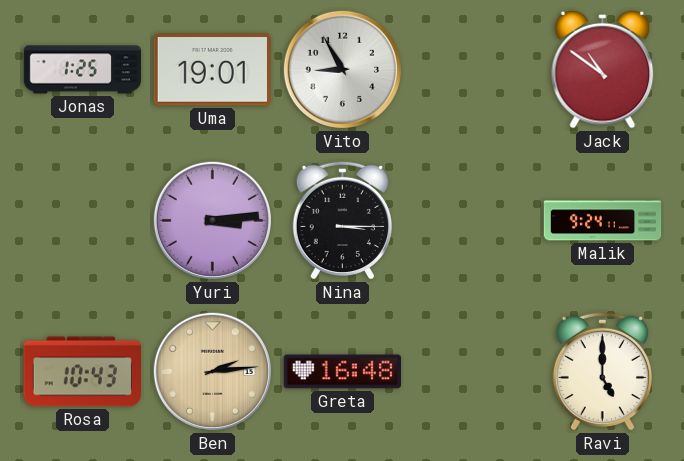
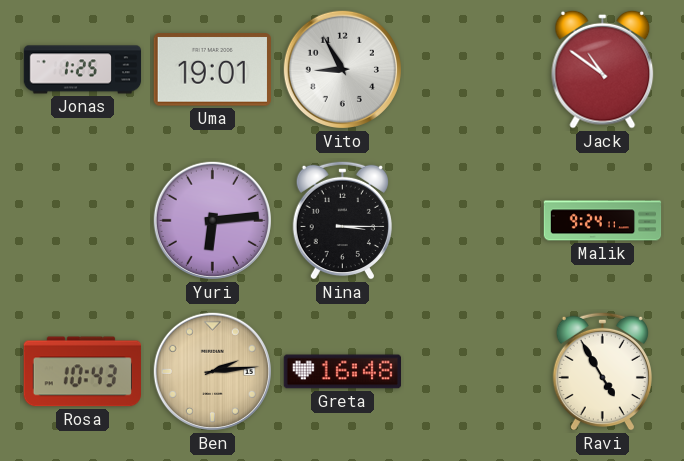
Yuri: 3:14 -> 6:14 (212, 220)
Ravi: 5:00 -> 4:55 (602, 371)
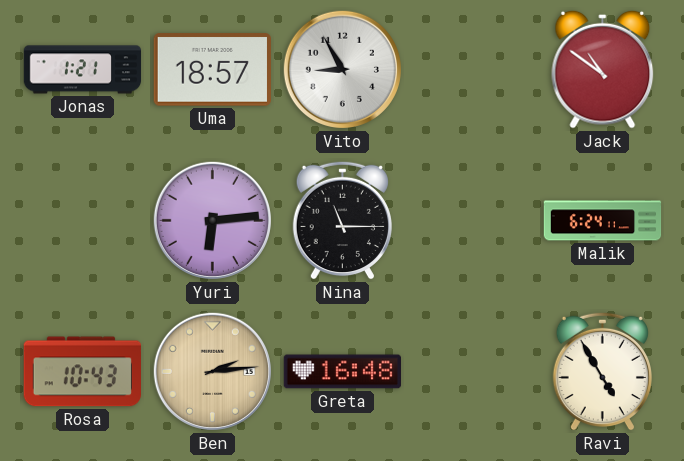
Jonas: 1:25 -> 1:21 (83, 70)
Uma: 19:01 -> 18:57 (212, 70)
Nina: 3:15 -> 11:15 (342, 220)
Malik: 9:24 -> 6:24 (603, 221)
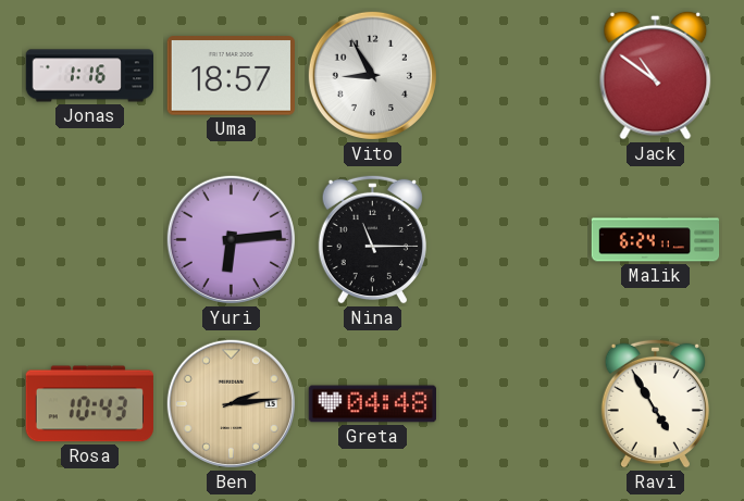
Jonas: 1:21 -> 1:16 (90, 76)
Greta: 16:48 -> 04:48 (372, 404)
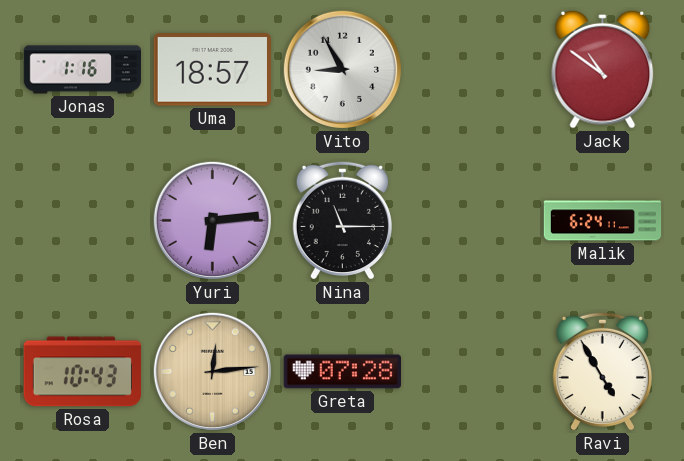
Ben: 2:14 -> 12:14 (212, 371)
Greta: 04:48 -> 07:28 (342, 372)
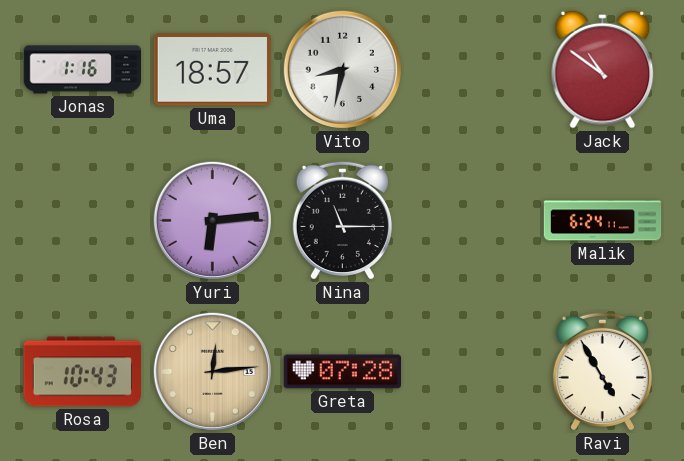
Vito: 8:55 -> 8:32 (342, 69)
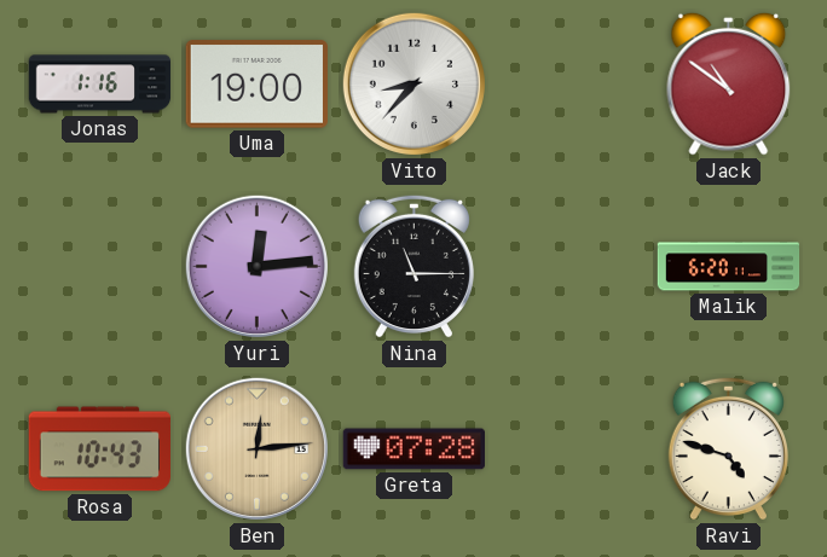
Uma: 18:57 -> 19:00 (256, 85)
Vito: 8:32 -> 8:37 (413, 83)
Yuri: 6:14 -> 12:14 (256, 266)
Malik: 6:24 -> 6:20 (729, 267)
Ravi: 4:55 -> 4:48 (728, 448)
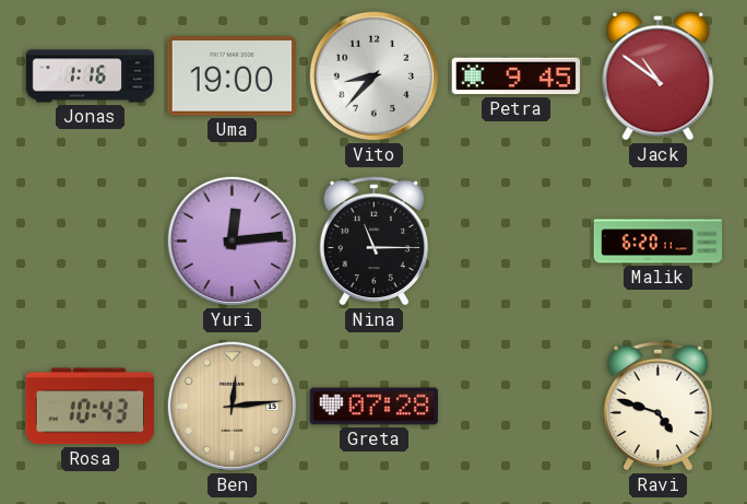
Petra: none -> 9:45 (515, 77)
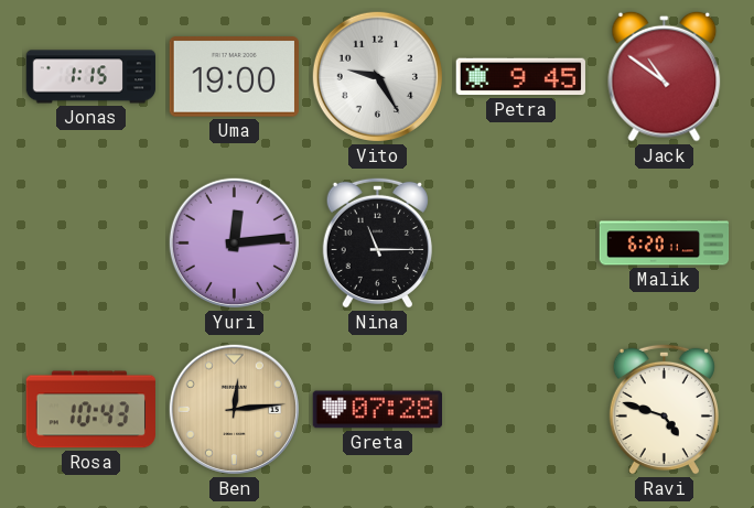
Jonas: 1:16 -> 1:15 (91, 77)
Vito: 8:37 -> 9:25 (377, 76)
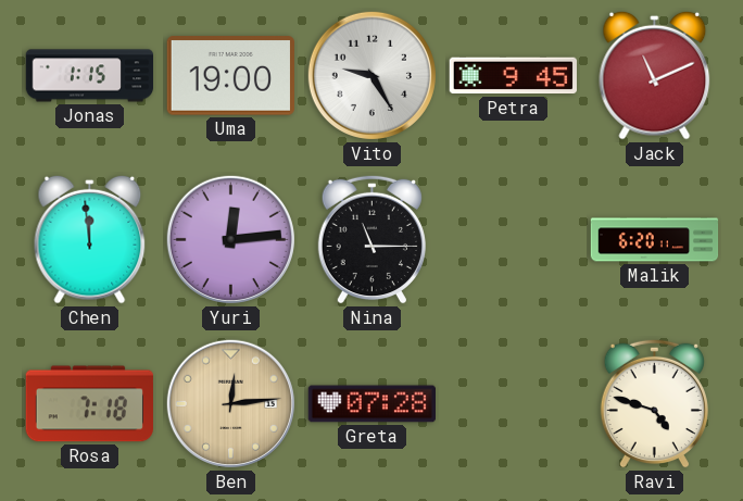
Jack: 10:51 -> 11:11 (655, 75)
Chen: none -> 11:59 (90, 239)
Rosa: 10:43 -> 7:18 (89, 404)
